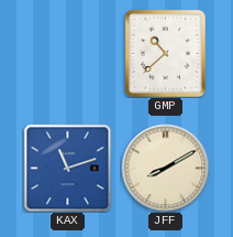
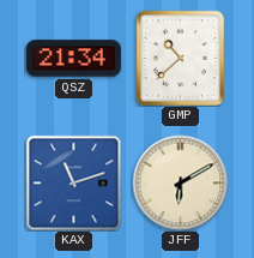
QSZ: none -> 21:34 (73, 59)
JFF: 8:10 -> 6:10 (180, 182)
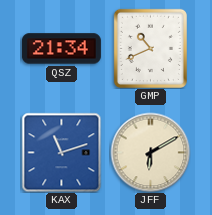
GMP: 10:38 -> 10:41 (150, 48)
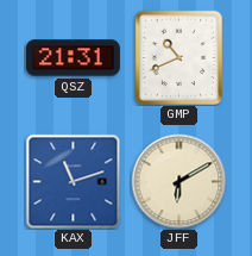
QSZ: 21:34 -> 21:31 (73, 58)
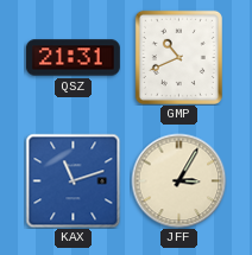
JFF: 6:10 -> 3:05 (178, 180)
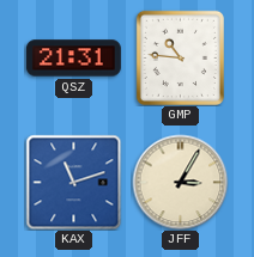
GMP: 10:41 -> 10:46 (180, 57)
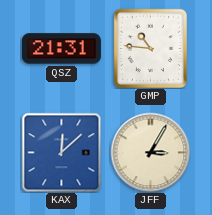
KAX: 11:12 -> 12:08 (61, 152)
